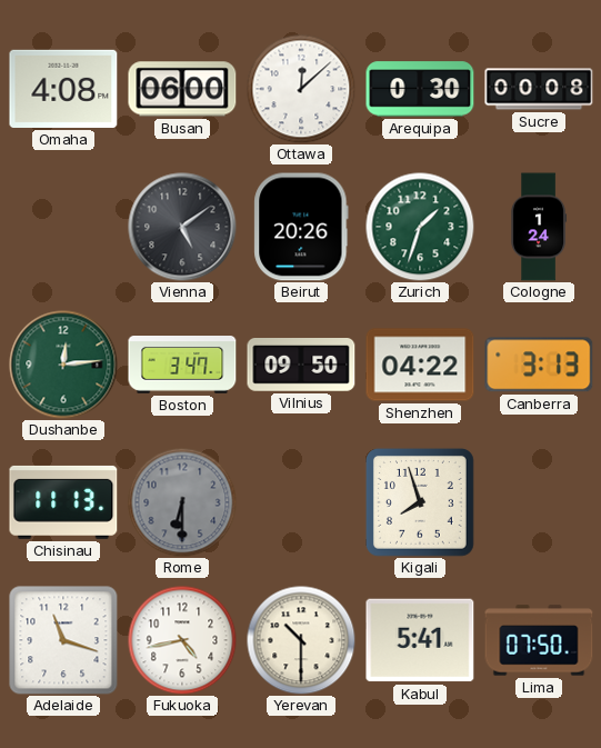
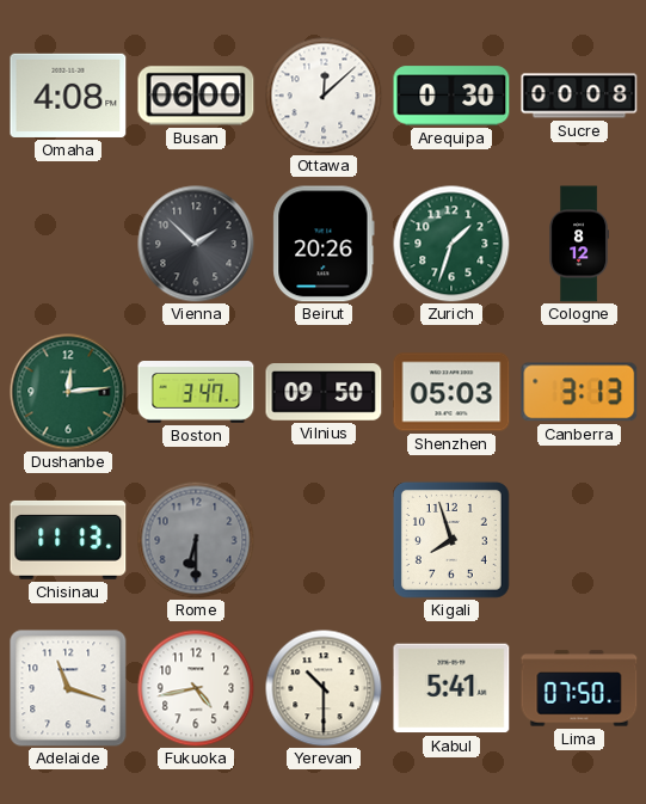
Vienna: 5:09 -> 1:52 (196, 244)
Cologne: 1:24 -> 8:12 (579, 244)
Shenzhen: 04:22 -> 05:03 (451, 392)
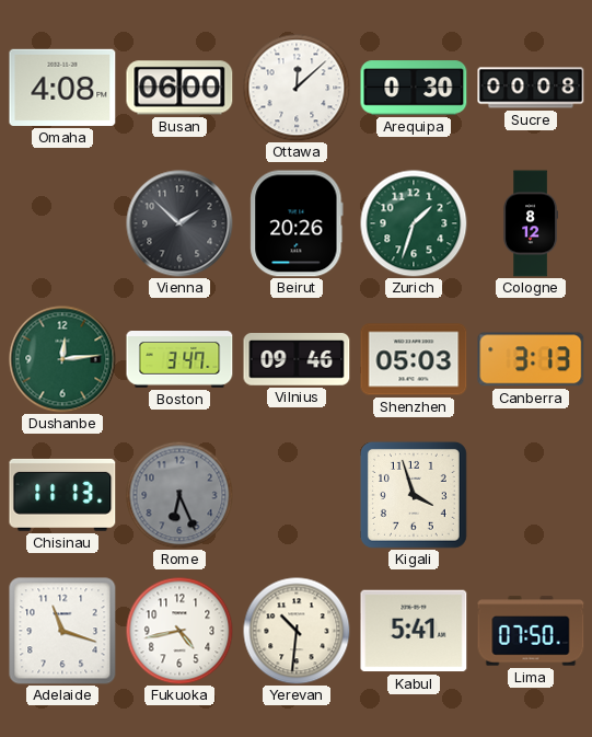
Vilnius: 09:50 -> 09:46 (297, 360)
Rome: 6:30 -> 6:26 (179, 495)
Kigali: 7:57 -> 3:57 (414, 495)
Yerevan: 10:30 -> 10:31 (297, 631)
